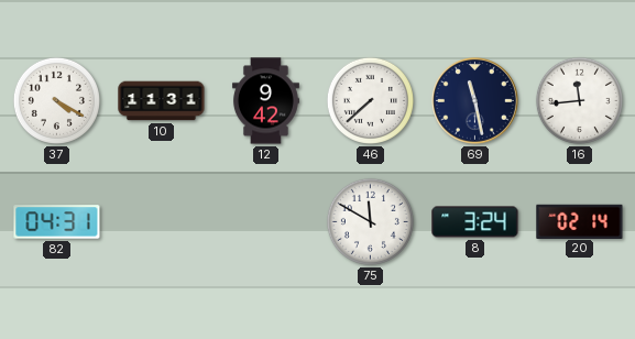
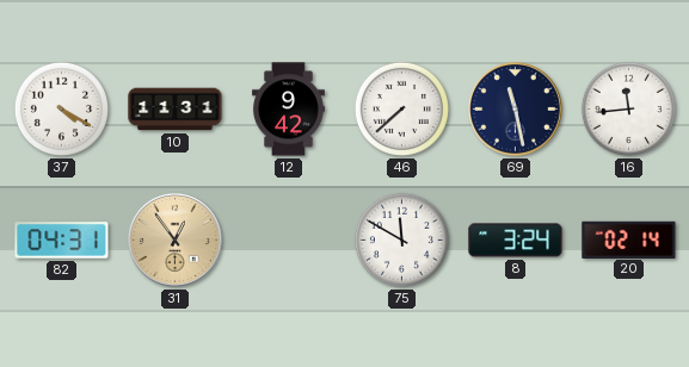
31: none -> 12:54 (176, 241)
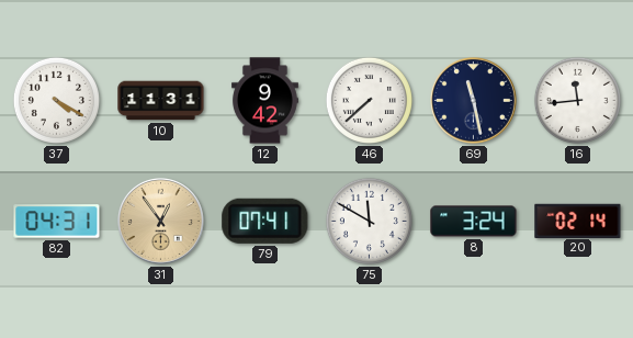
79: none -> 07:41 (265, 221)
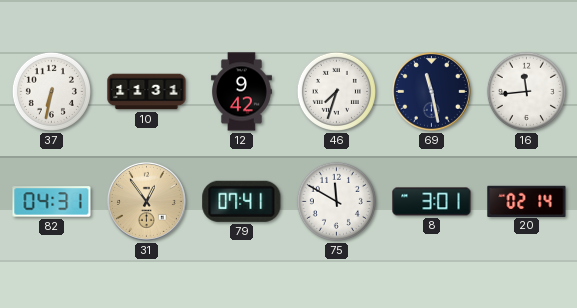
37: 4:20 -> 6:32 (51, 91)
46: 7:38 -> 7:33 (336, 91)
8: 3:24 -> 3:01 (432, 202)
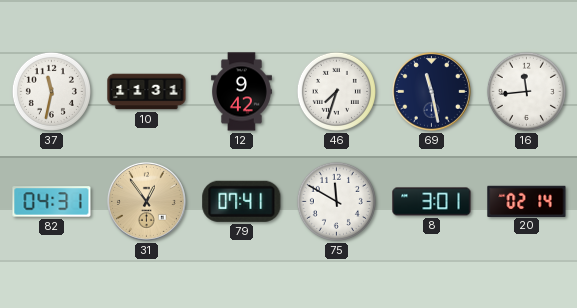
37: 6:32 -> 11:32 (51, 91)
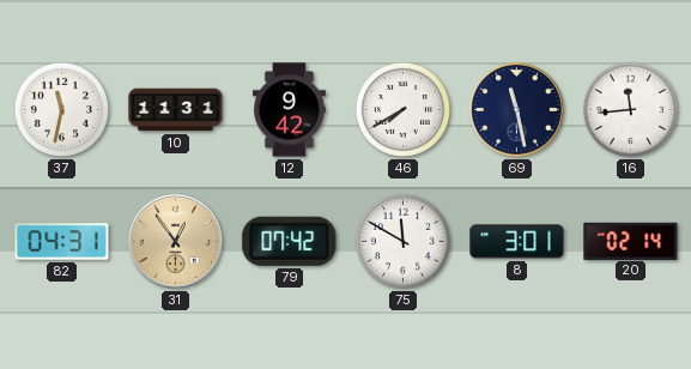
46: 7:33 -> 7:40 (402, 109)
79: 07:41 -> 07:42 (290, 241)
